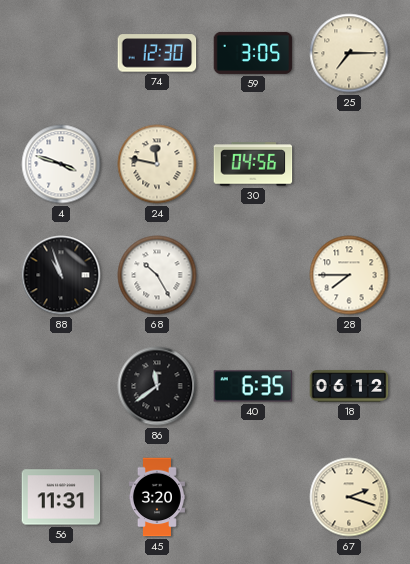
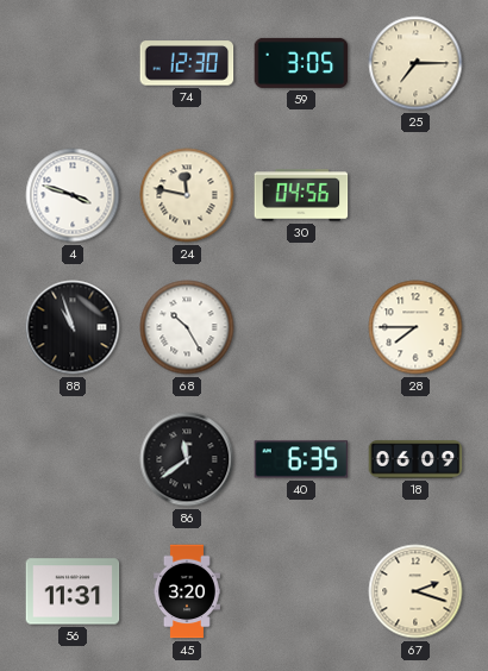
18: 06:12 -> 06:09 (415, 459)
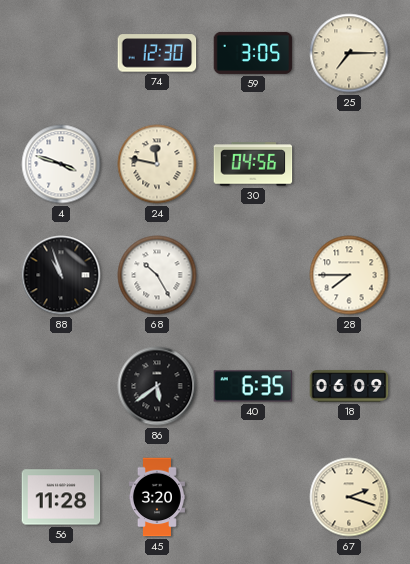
86: 11:39 -> 5:39 (157, 386)
56: 11:31 -> 11:28 (61, 497)
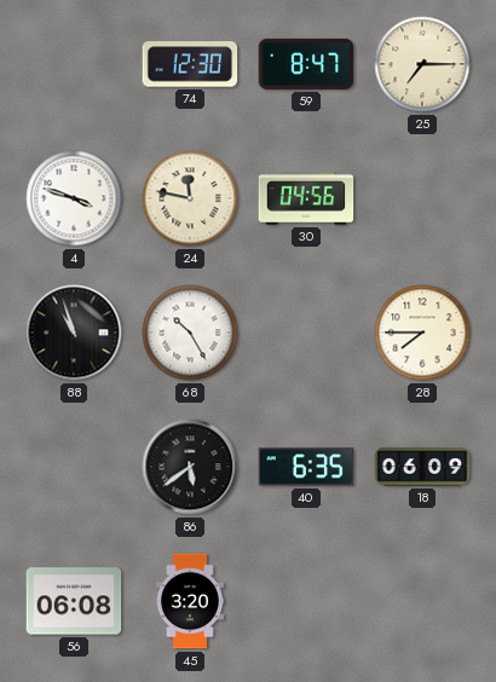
59: 3:05 -> 8:47 (306, 64)
56: 11:28 -> 06:08 (74, 601)
67: 2:18 -> none (349, 497)
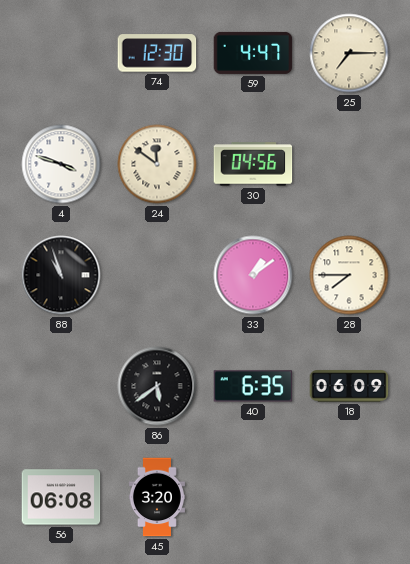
59: 8:47 -> 4:47 (253, 53)
24: 11:47 -> 11:51 (157, 164)
68: 10:25 -> none (190, 333)
33: none -> 1:09 (253, 275)
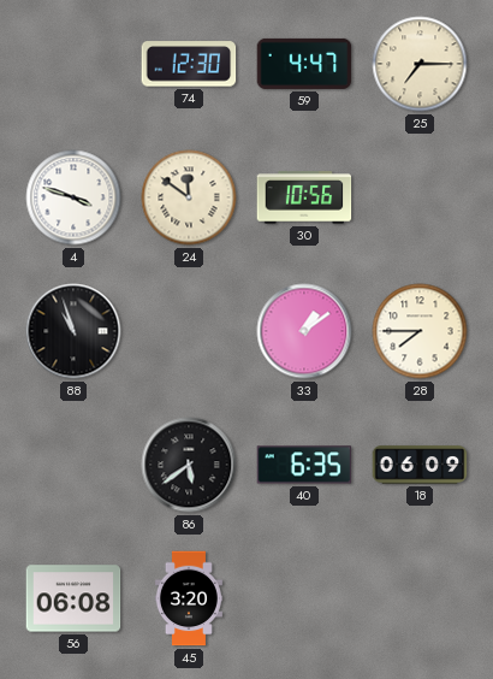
30: 04:56 -> 10:56 (304, 197)
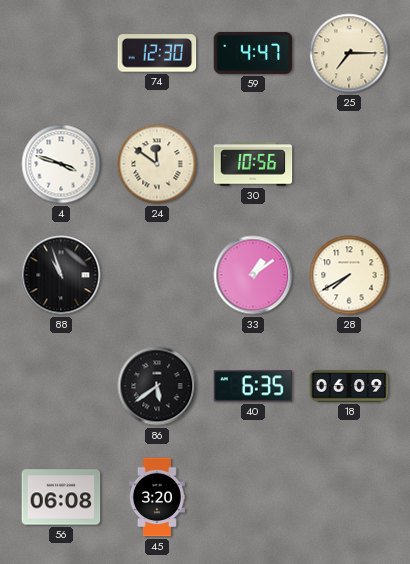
28: 7:45 -> 7:40 (349, 275)
